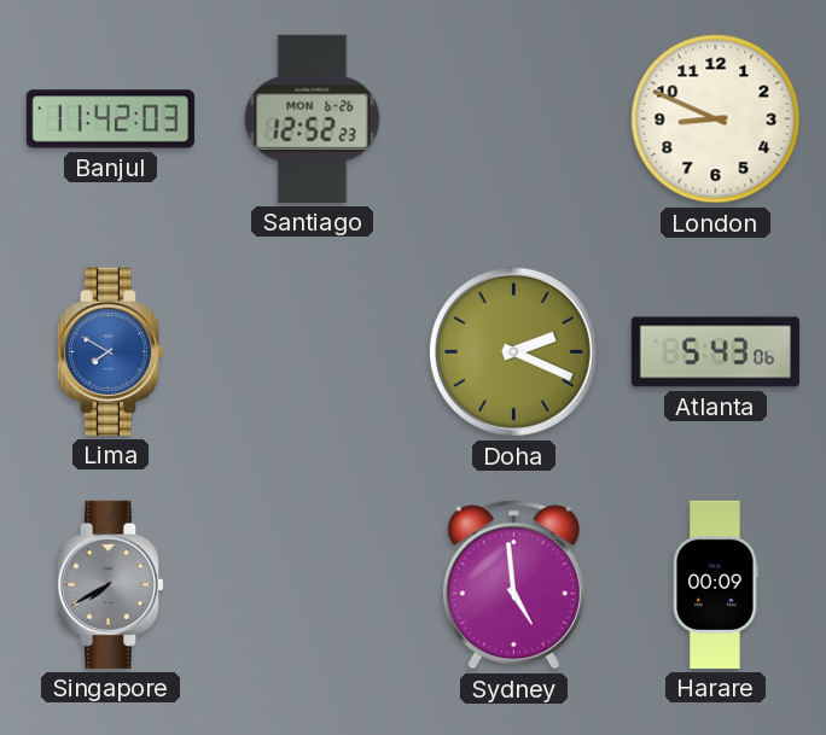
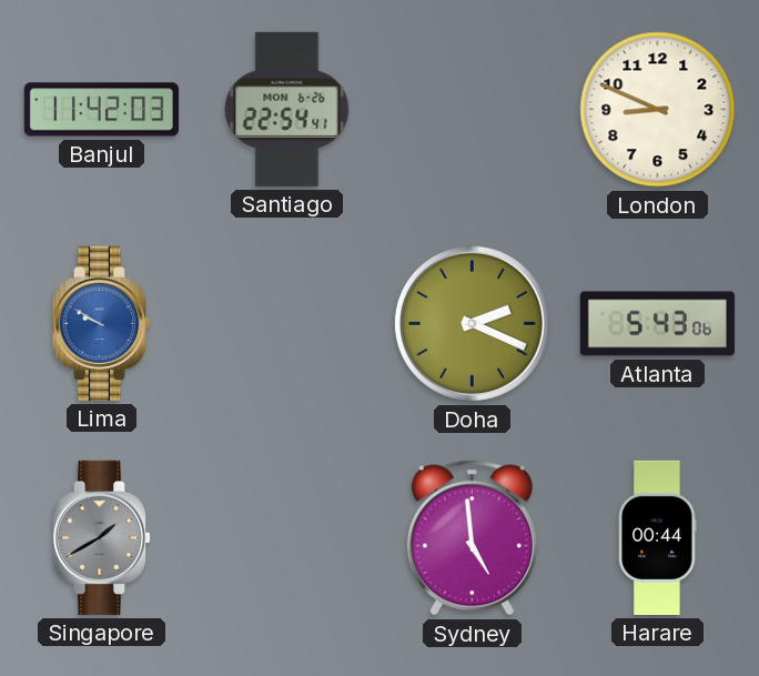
Santiago: 12:52 -> 22:54 (287, 109)
Lima: 7:50 -> 9:50 (102, 323)
Singapore: 7:40 -> 1:40 (102, 537)
Harare: 00:09 -> 00:44 (657, 537)
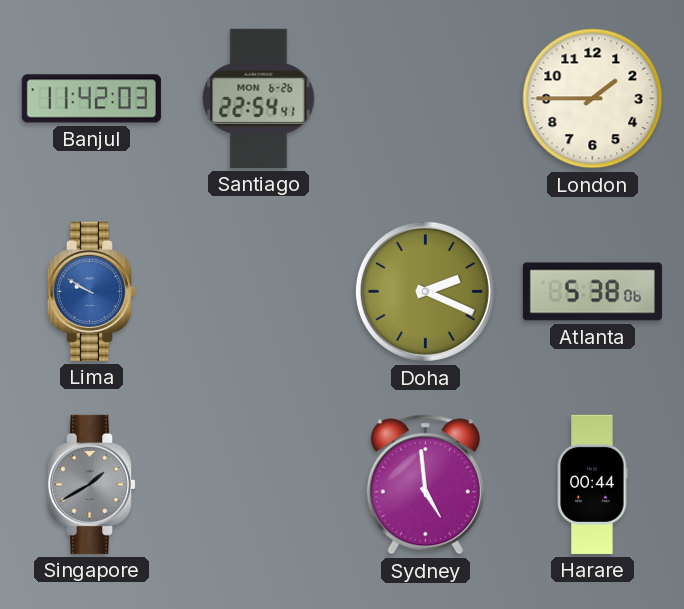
London: 8:49 -> 1:45 (593, 99)
Atlanta: 5:43 -> 5:38 (592, 292)
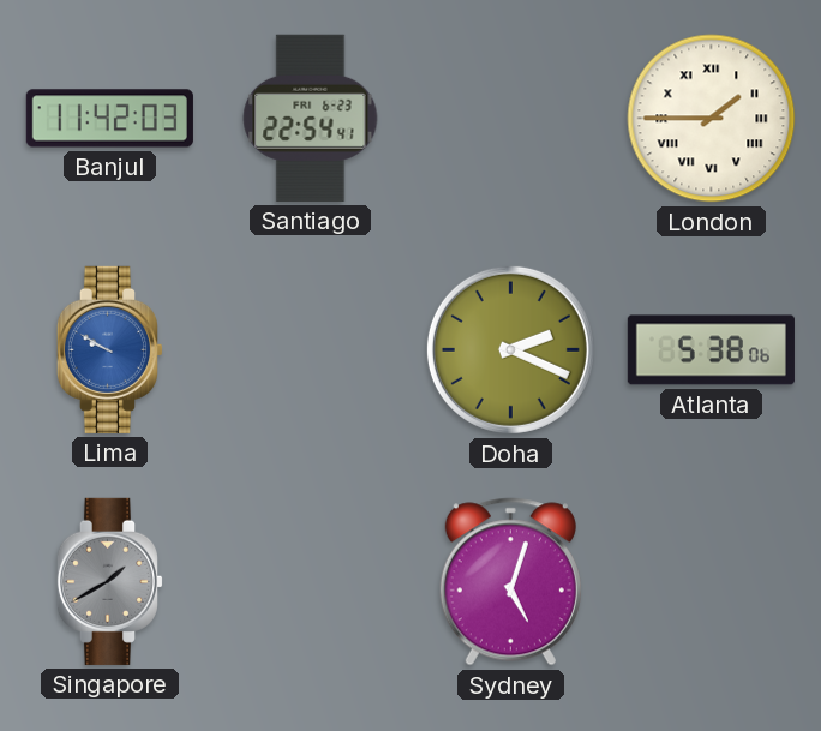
Santiago date: MON 6-26 -> FRI 6-23 (311, 118)
London numerals: Arabic -> Roman (712, 119)
Sydney: 4:59 -> 5:03 (510, 582)
Harare: 00:44 -> none (592, 484)
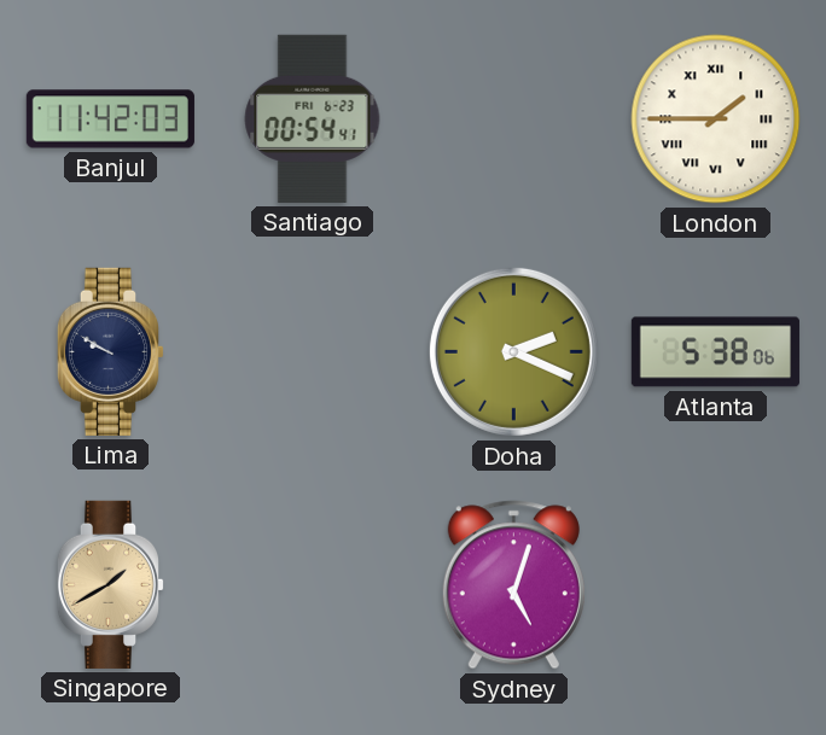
Santiago: 22:54 -> 00:54 (313, 118)
Lima dial: blue -> navy (111, 351)
Singapore dial: grey -> champagne (111, 584)
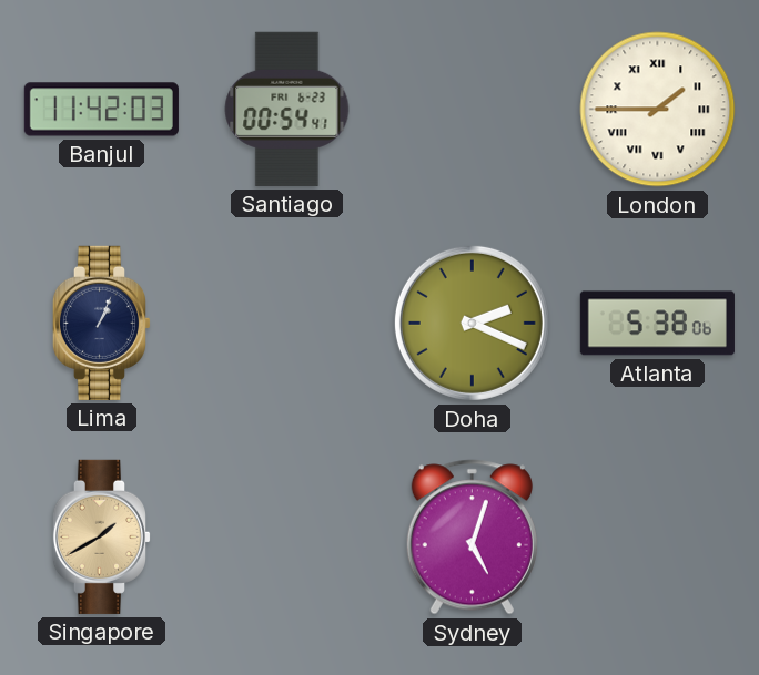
Lima: 9:50 -> 1:04 (102, 323)
